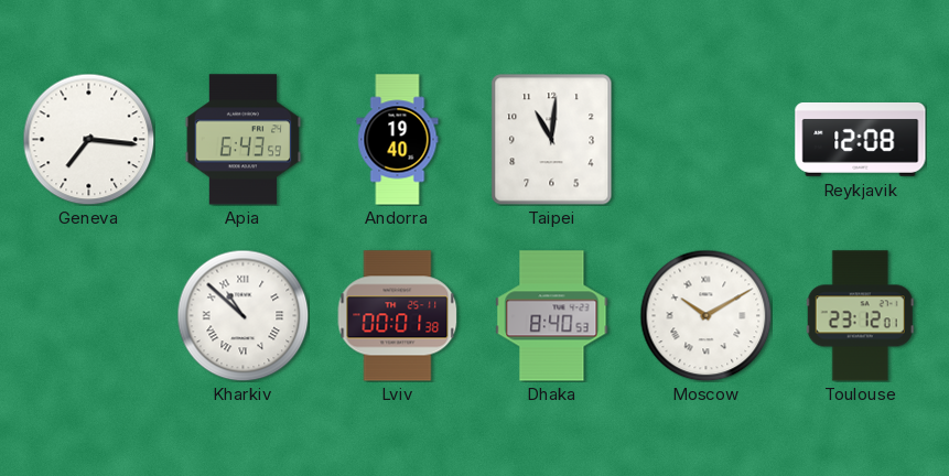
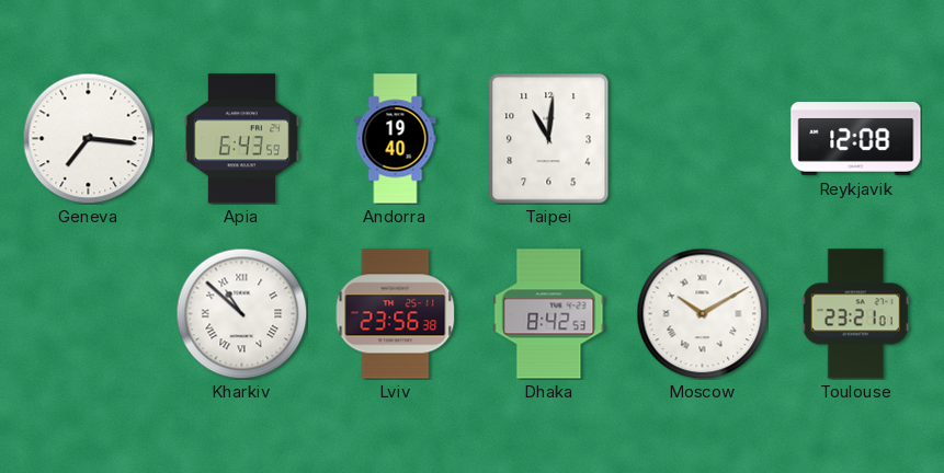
Lviv: 00:01 -> 23:56 (396, 314)
Dhaka: 8:40 -> 8:42 (549, 314)
Toulouse: 23:12 -> 23:21 (855, 314)
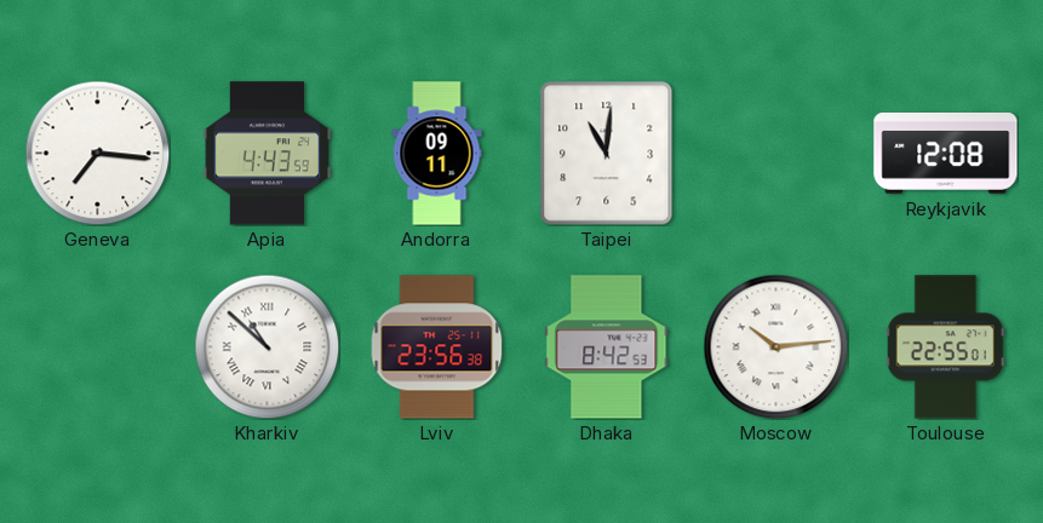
Apia: 6:43 -> 4:43 (268, 154)
Andorra: 19:40 -> 09:11 (437, 154)
Moscow: 10:10 -> 10:14 (775, 346)
Toulouse: 23:21 -> 22:55 (945, 347)
